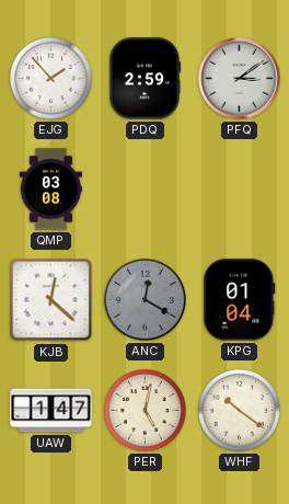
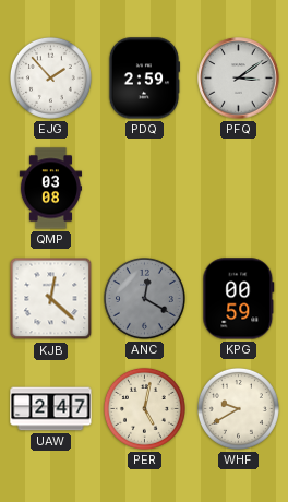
KPG: 01:04 -> 00:59 (239, 299)
UAW: 1:47 -> 2:47 (51, 409)
WHF: 10:21 -> 9:40 (238, 408)
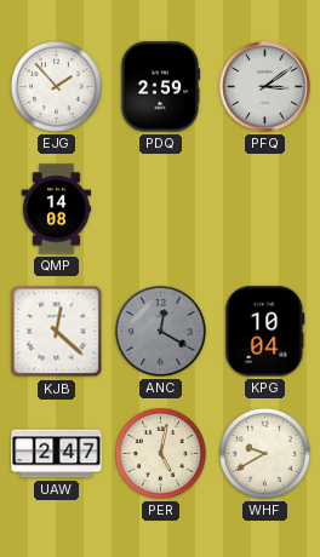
QMP: 03:08 -> 14:08 (56, 209)
KPG: 00:59 -> 10:04 (265, 332)
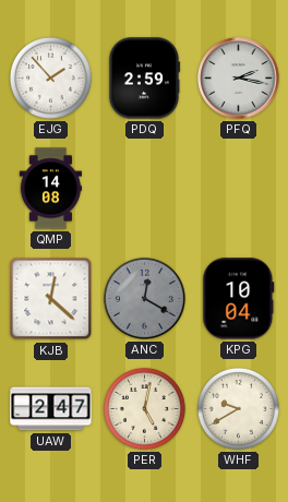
PFQ: 3:09 -> 2:17 (239, 79)
